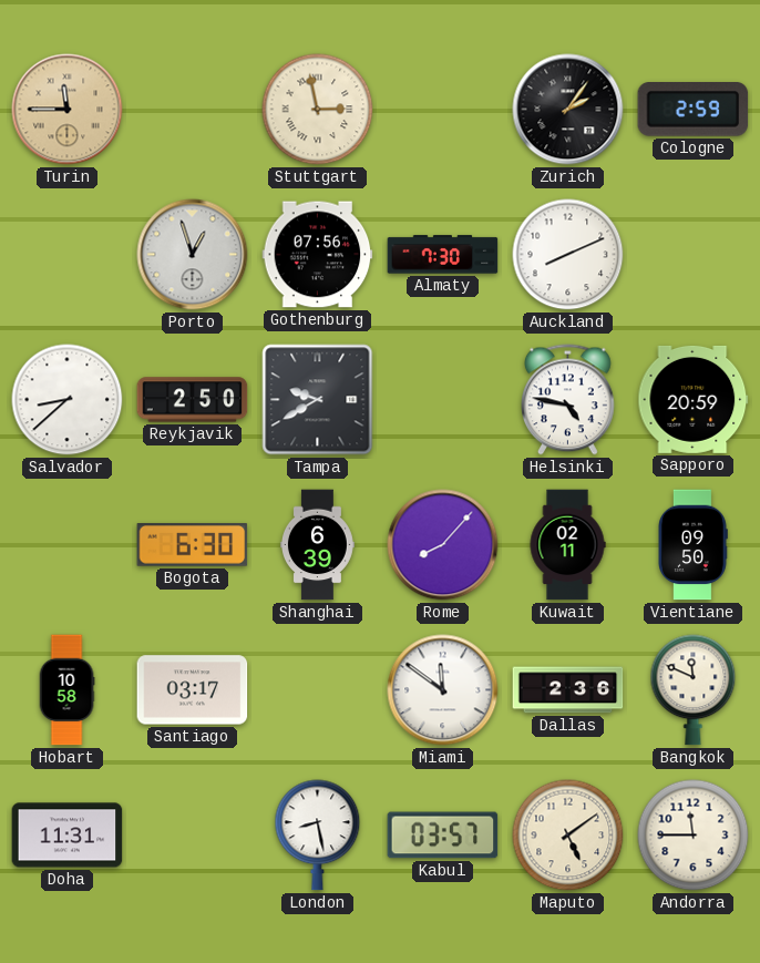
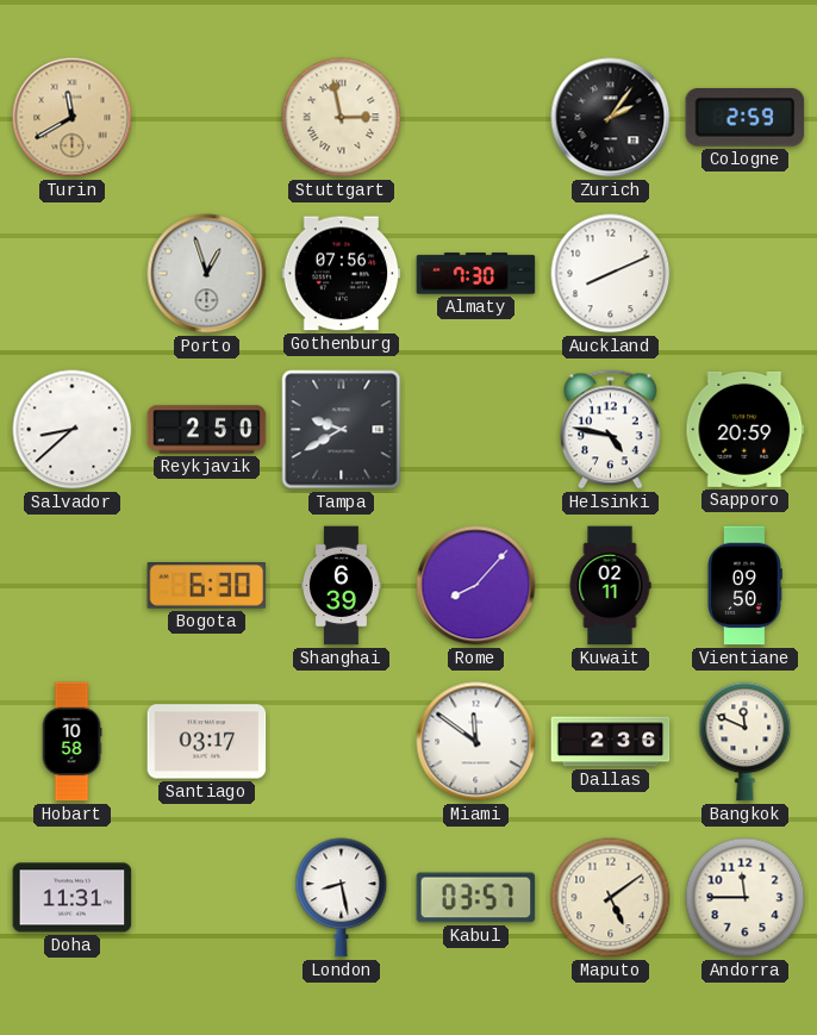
Turin: 11:45 -> 11:40 (73, 118)
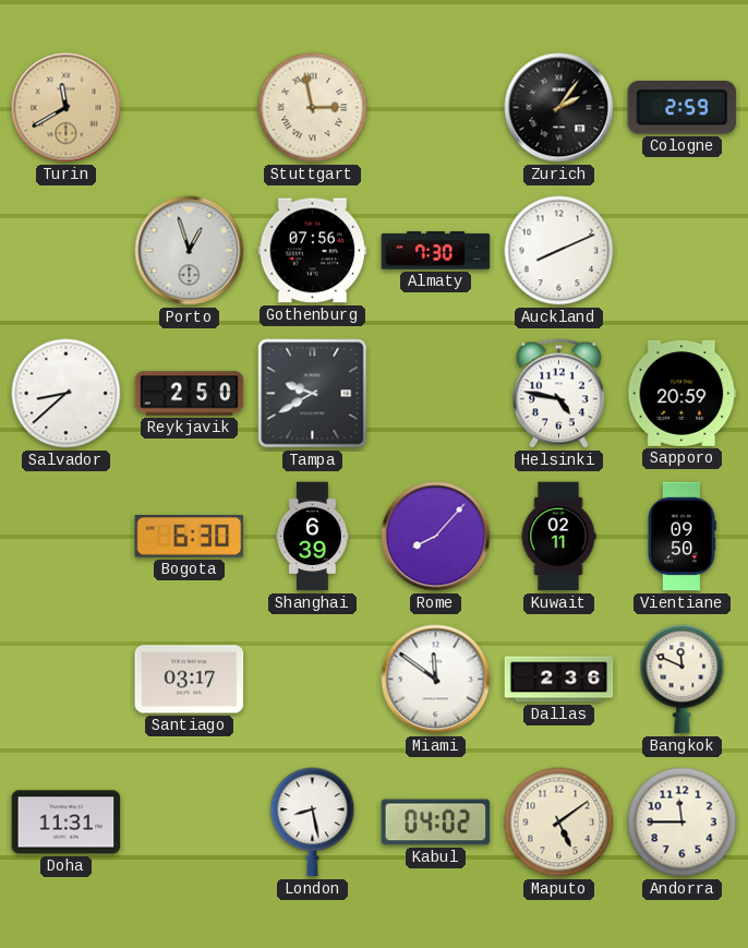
Hobart: 10:58 -> none (71, 742)
Kabul: 03:57 -> 04:02 (436, 823)
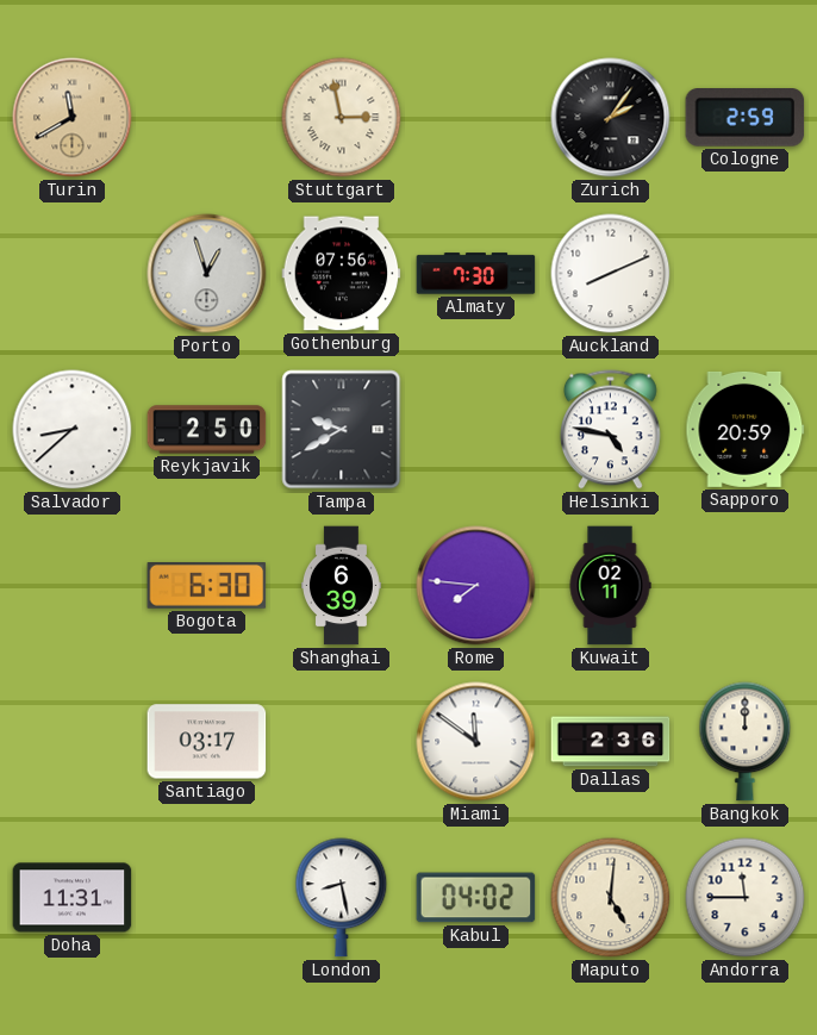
Rome: 8:07 -> 7:46 (476, 586)
Vientiane: 09:50 -> none (681, 537)
Bangkok: 11:49 -> 12:00 (746, 742)
Maputo: 5:09 -> 5:01 (611, 898)
